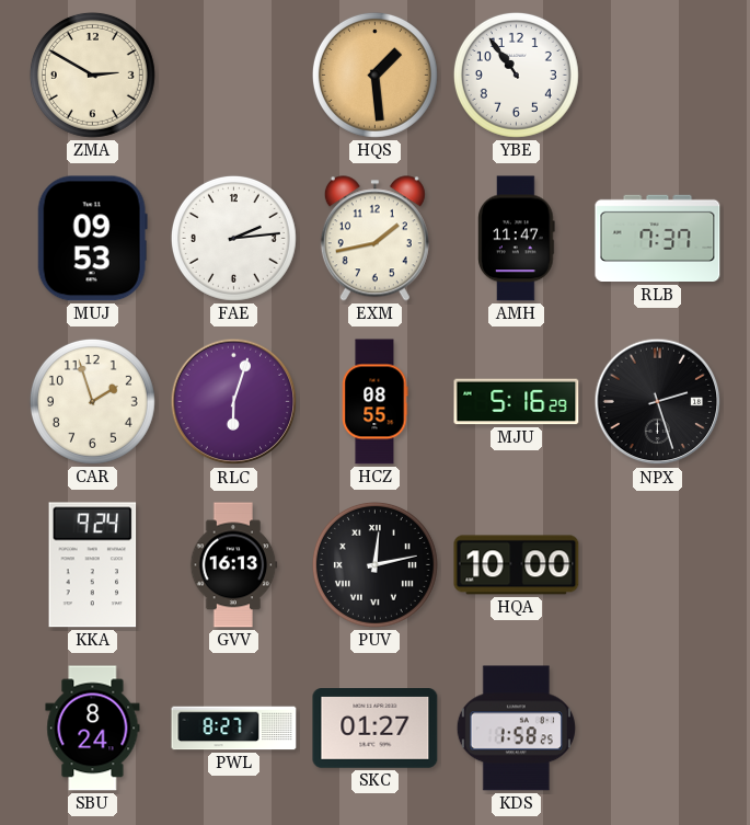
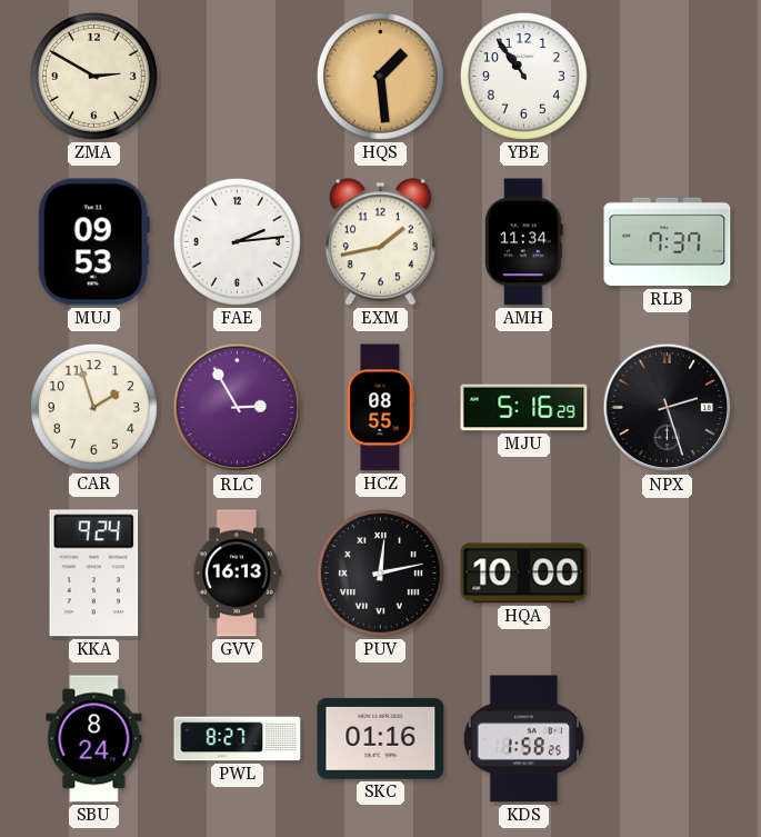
AMH: 11:47 -> 11:34 (524, 242)
RLC: 6:03 -> 2:55 (238, 408)
SKC: 01:27 -> 01:16 (381, 739)
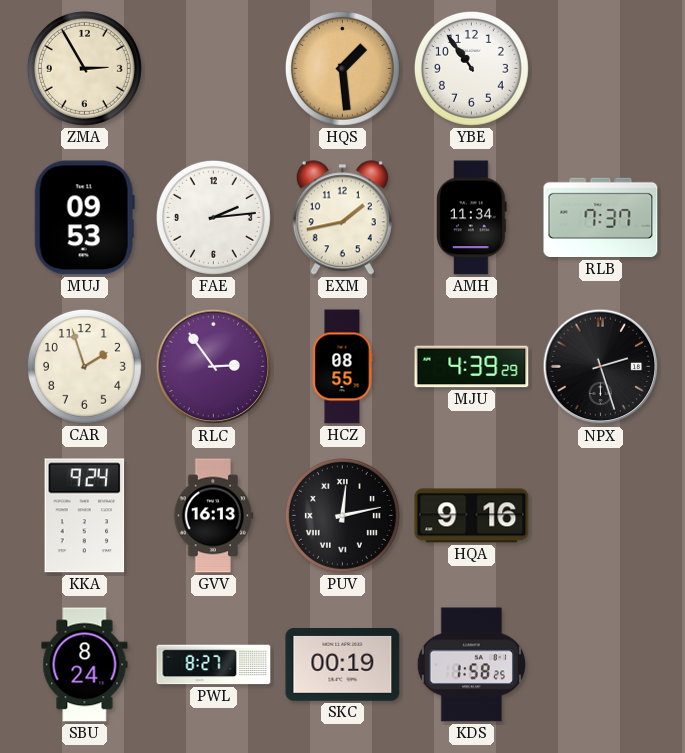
ZMA: 2:50 -> 2:55 (84, 68)
RLC: 2:55 -> 2:54 (214, 367)
MJU: 5:16 -> 4:39 (472, 367)
HQA: 10:00 -> 9:16 (472, 516)
SKC: 01:16 -> 00:19 (343, 665)
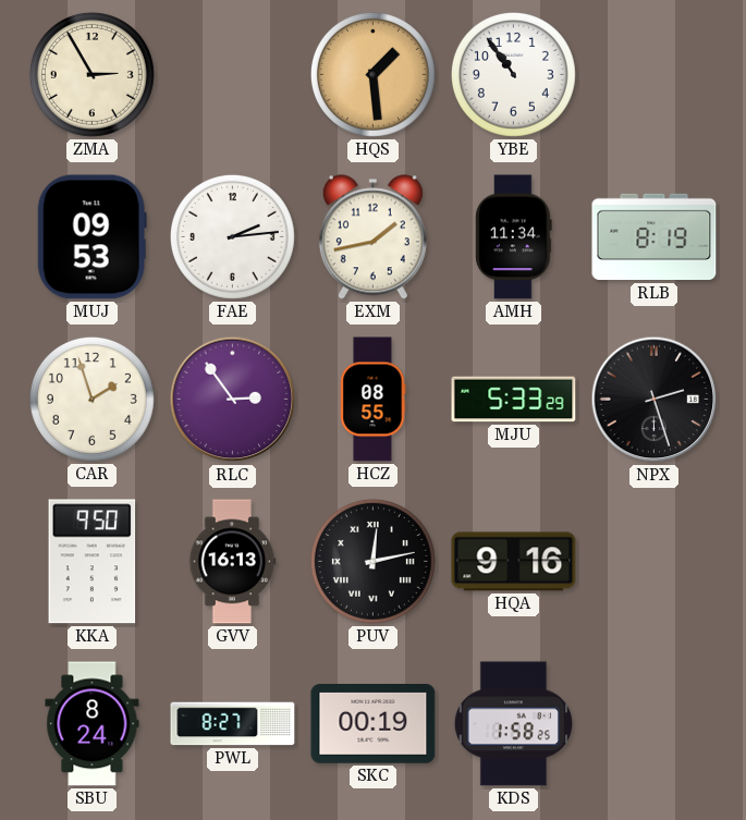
RLB: 7:37 -> 8:19 (655, 237)
MJU: 4:39 -> 5:33 (514, 400)
KKA: 9:24 -> 9:50 (93, 562)
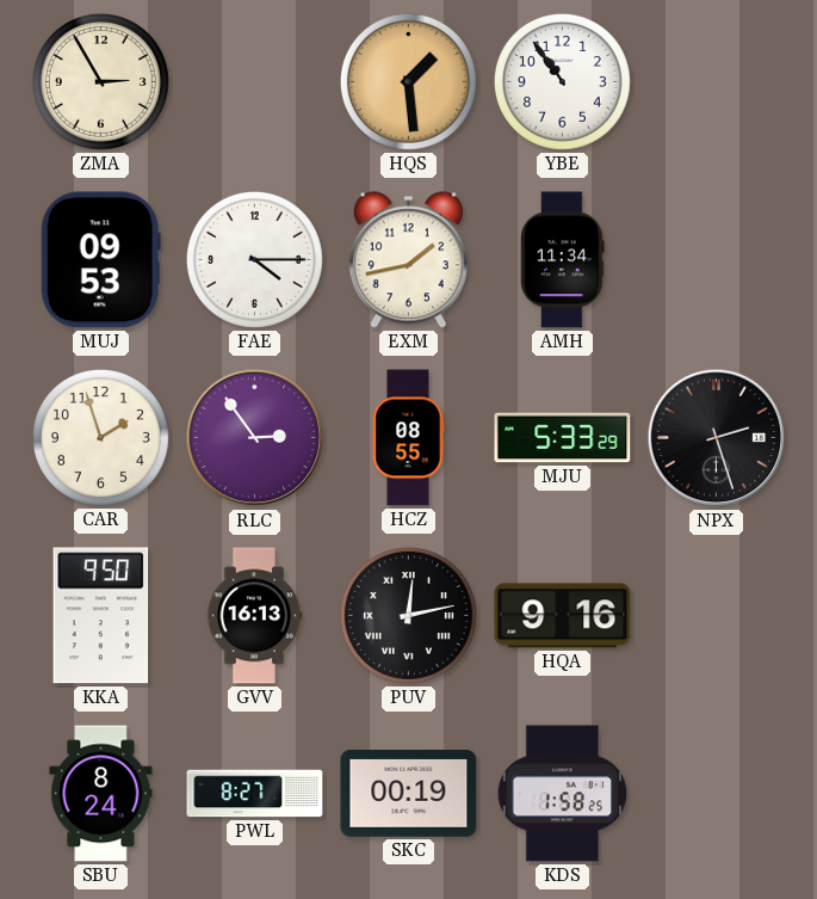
FAE: 2:14 -> 4:15 (254, 259)
RLB: 8:19 -> none (655, 237)
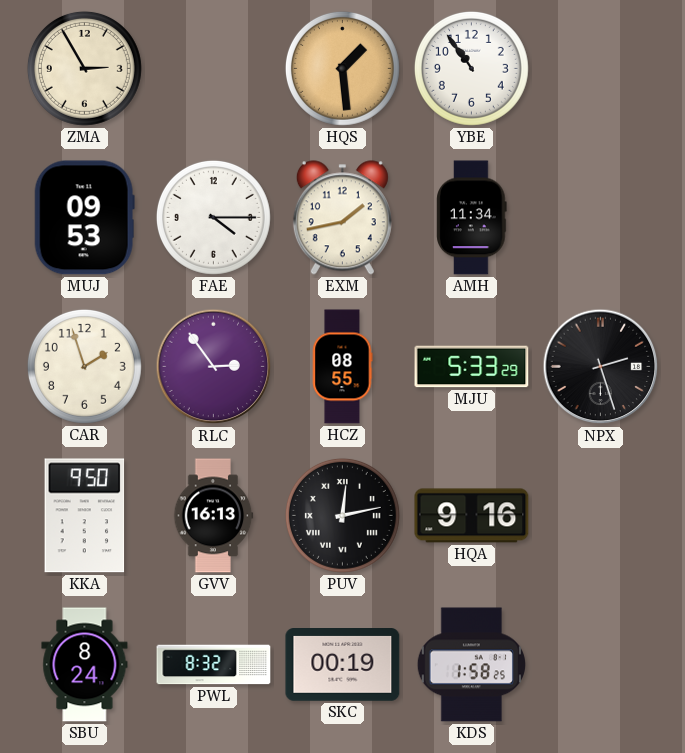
PWL: 8:27 -> 8:32 (214, 665)
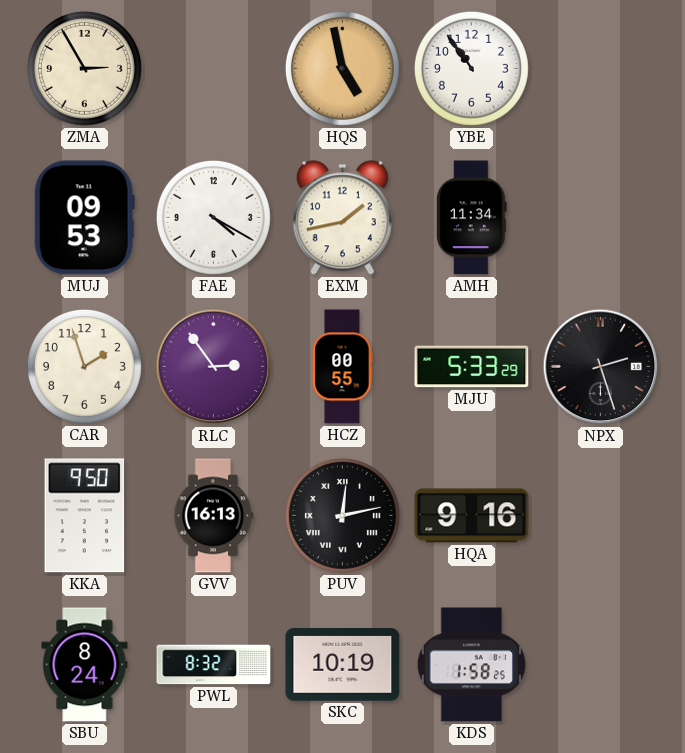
HQS: 1:29 -> 4:58 (342, 68)
FAE: 4:15 -> 4:20 (213, 217)
HCZ: 08:55 -> 00:55 (342, 367)
SKC: 00:19 -> 10:19 (343, 665)
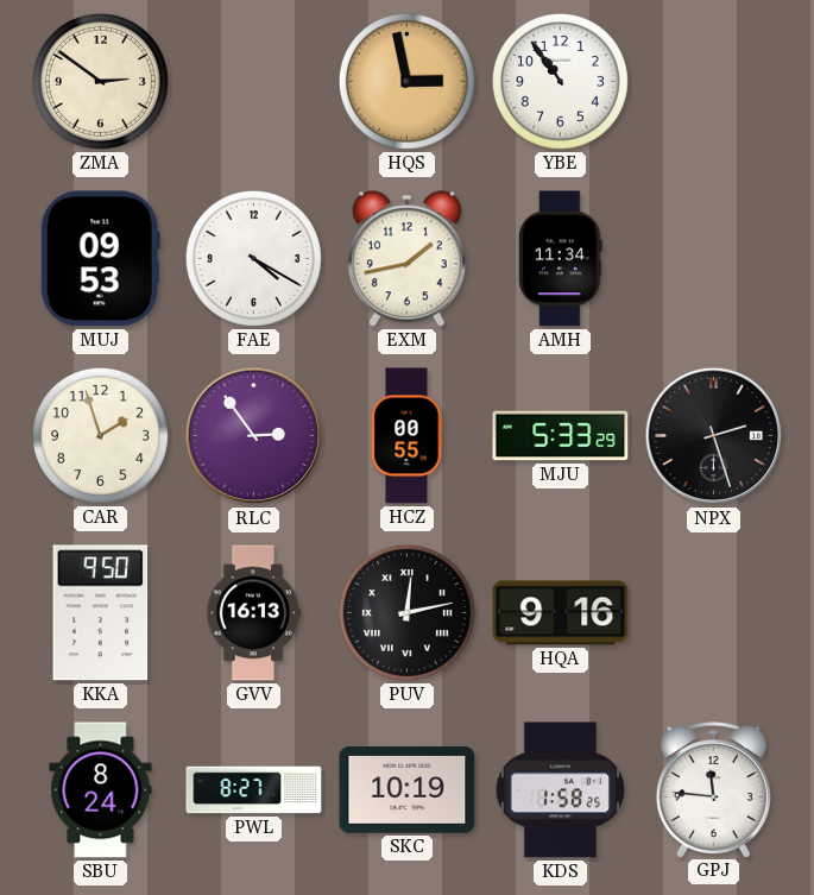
ZMA: 2:55 -> 2:51 (100, 81)
HQS: 4:58 -> 2:58 (406, 81)
PWL: 8:32 -> 8:27 (254, 790)
GPJ: none -> 11:46 (713, 789)
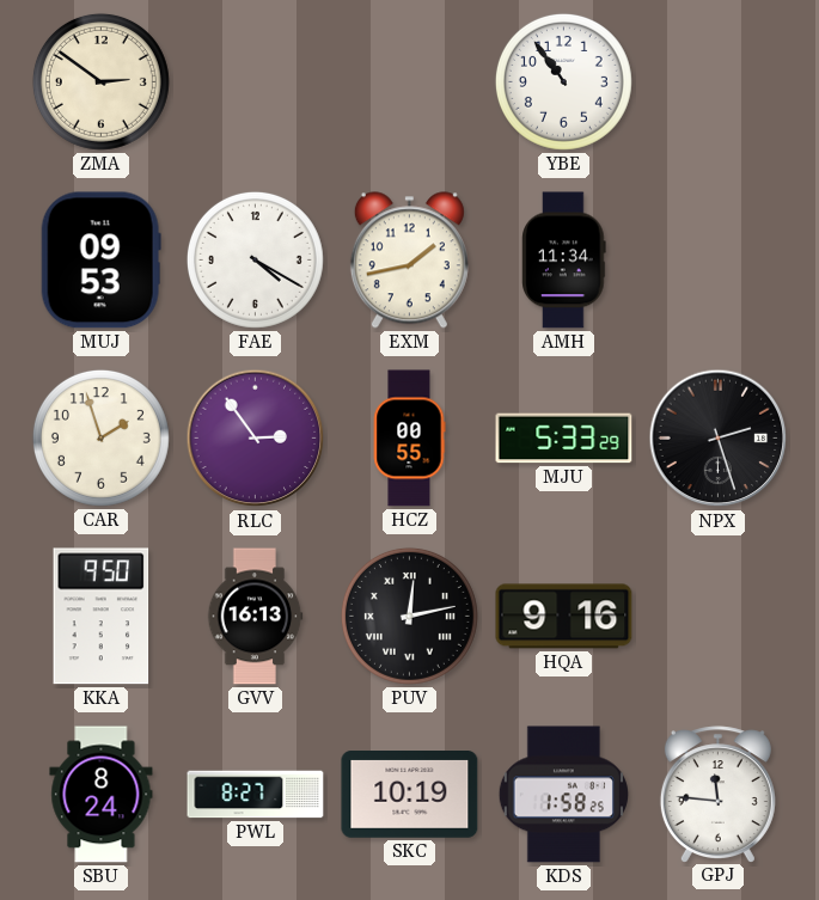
HQS: 2:58 -> none (406, 81)
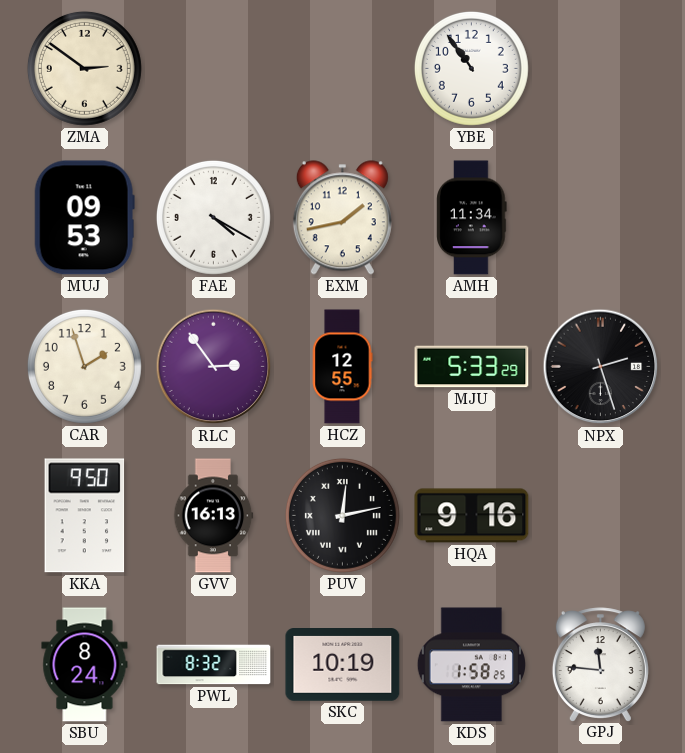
HCZ: 00:55 -> 12:55 (342, 367)
PWL: 8:27 -> 8:32 (214, 665)
